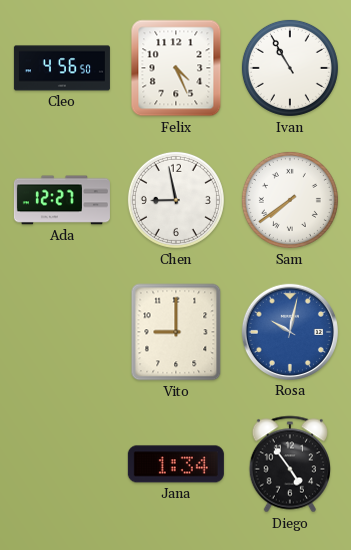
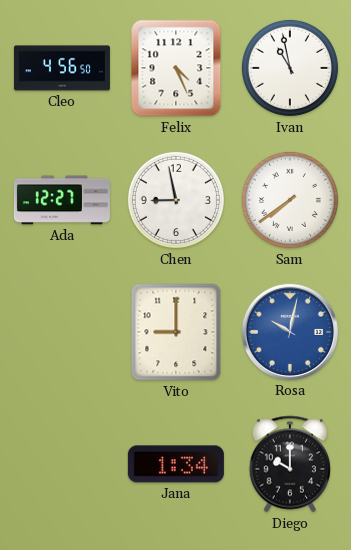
Ivan: 10:55 -> 10:58 (290, 68)
Diego: 4:54 -> 10:00 (290, 464)
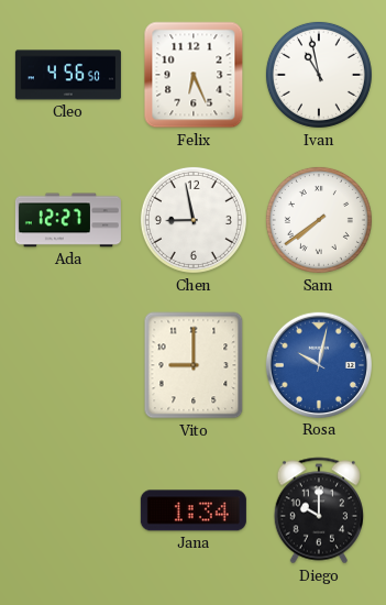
Felix: 4:26 -> 6:26 (194, 75)
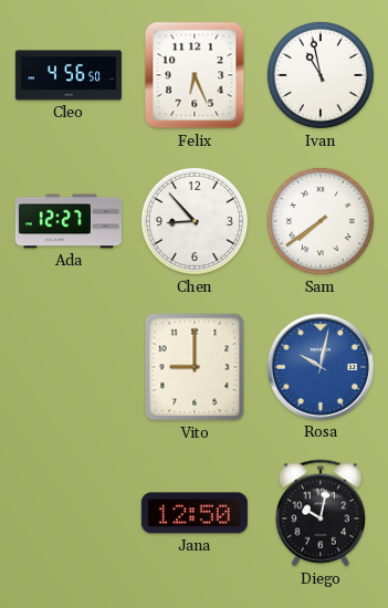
Chen: 8:58 -> 8:53 (195, 221)
Jana: 1:34 -> 12:50 (195, 513)
Diego: 10:00 -> 10:02 (321, 513)
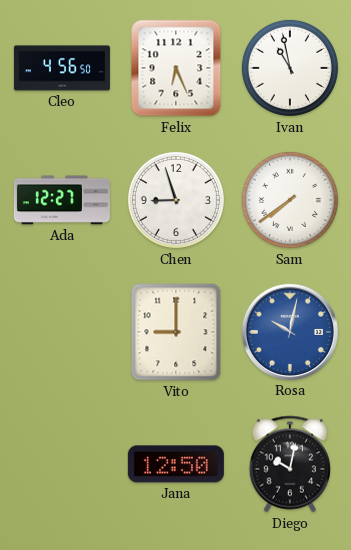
Chen: 8:53 -> 8:57 (176, 200)
